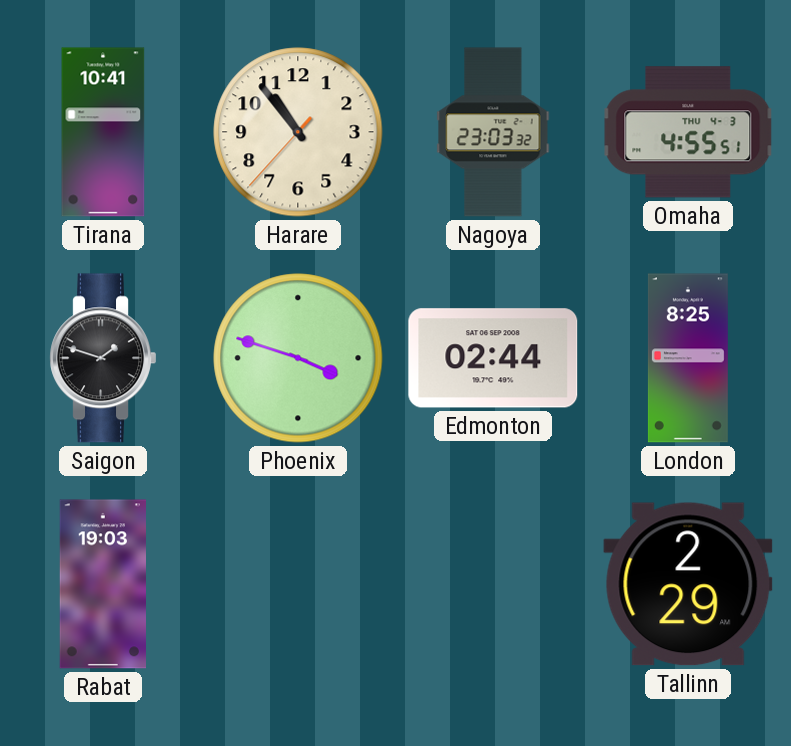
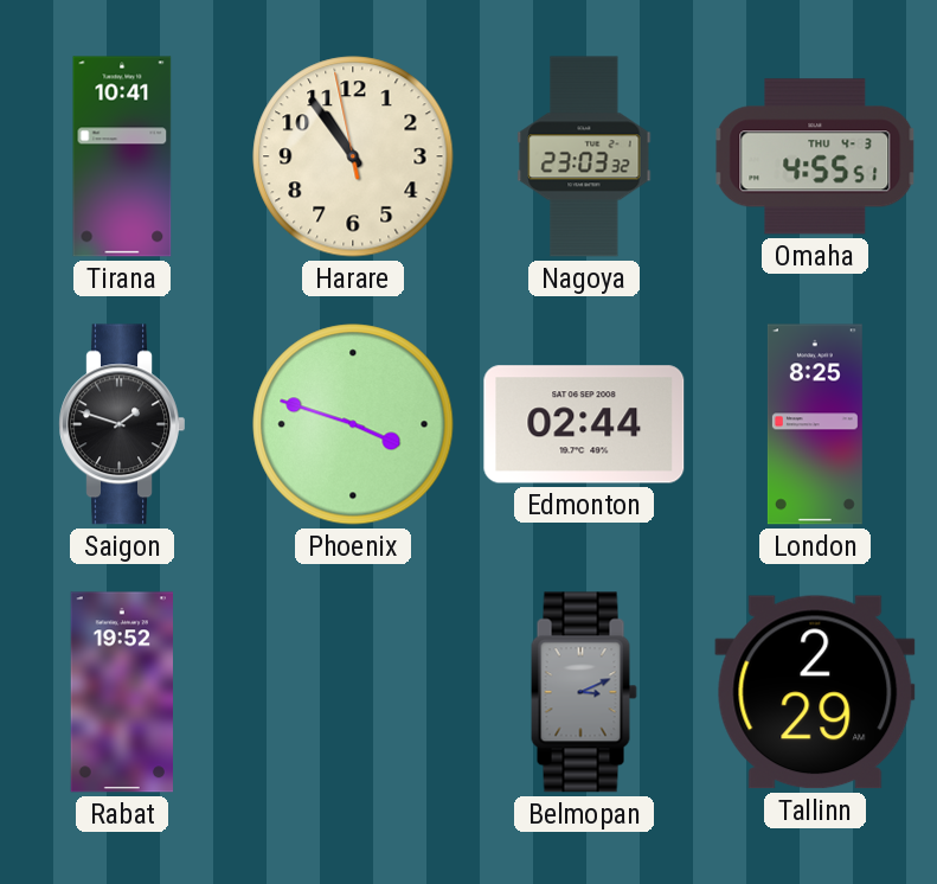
Harare: 10:53:37 -> 10:53:58 (353, 156)
Rabat: 19:03 -> 19:52 (121, 692)
Belmopan: none -> 3:11 (584, 692)
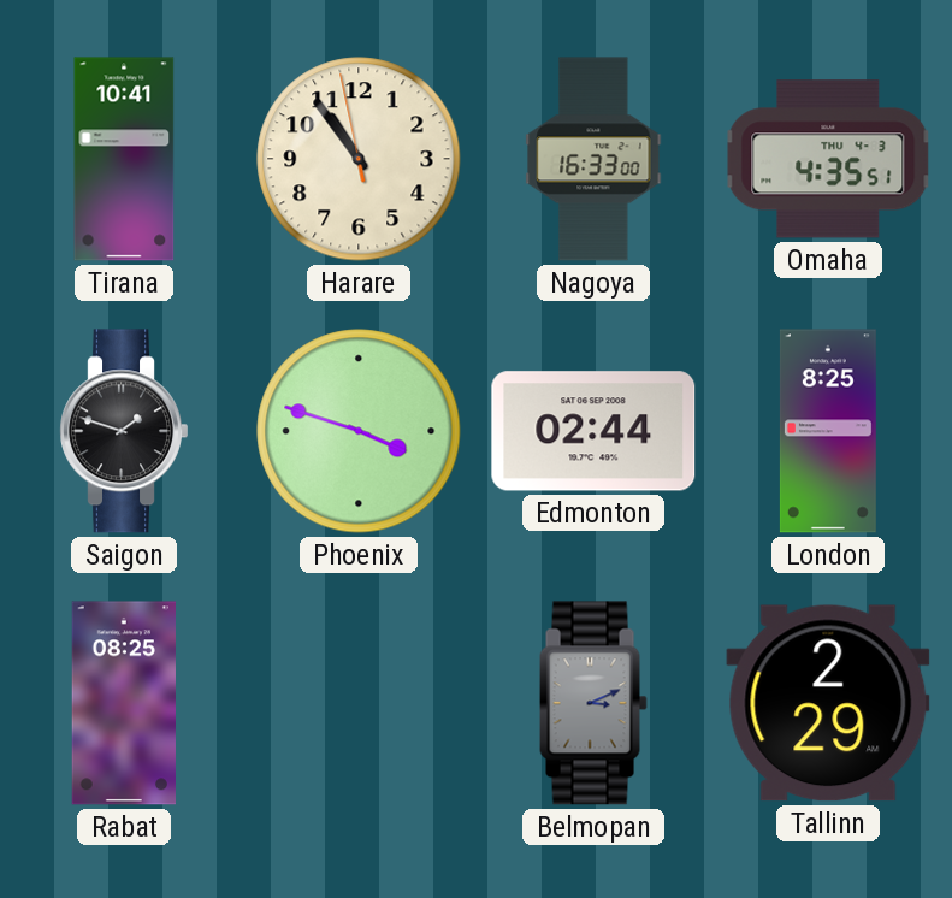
Nagoya: 23:03 -> 16:33 (593, 159)
Omaha: 4:55 -> 4:35 (828, 159)
Rabat: 19:52 -> 08:25 (123, 703)
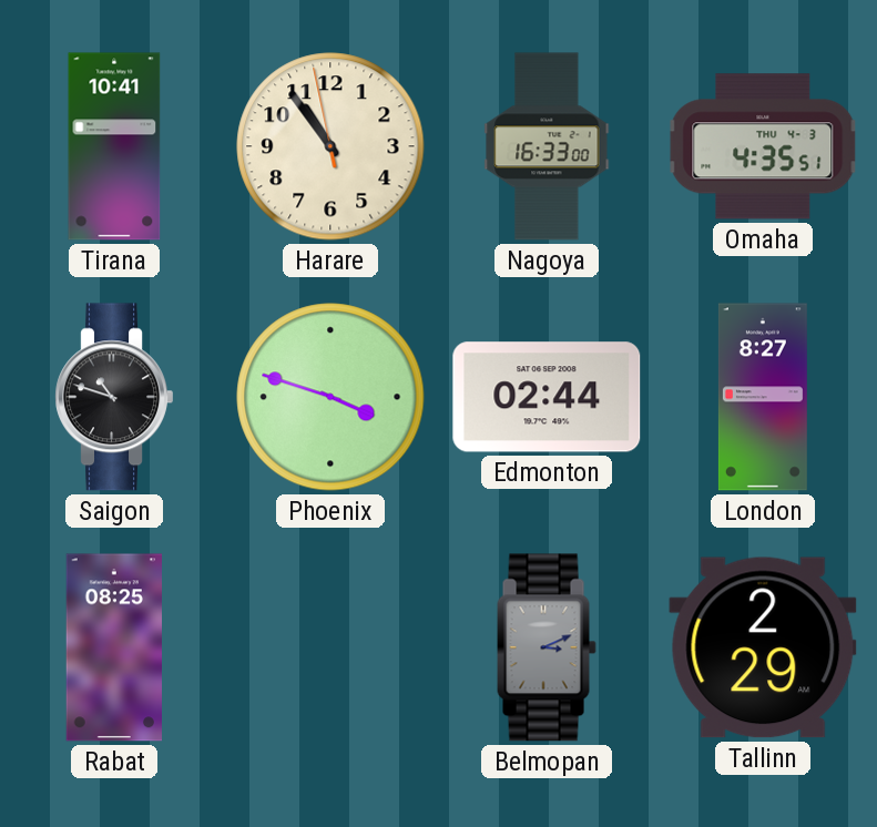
Saigon: 1:48 -> 10:48 (114, 397)
London: 8:25 -> 8:27 (763, 397)
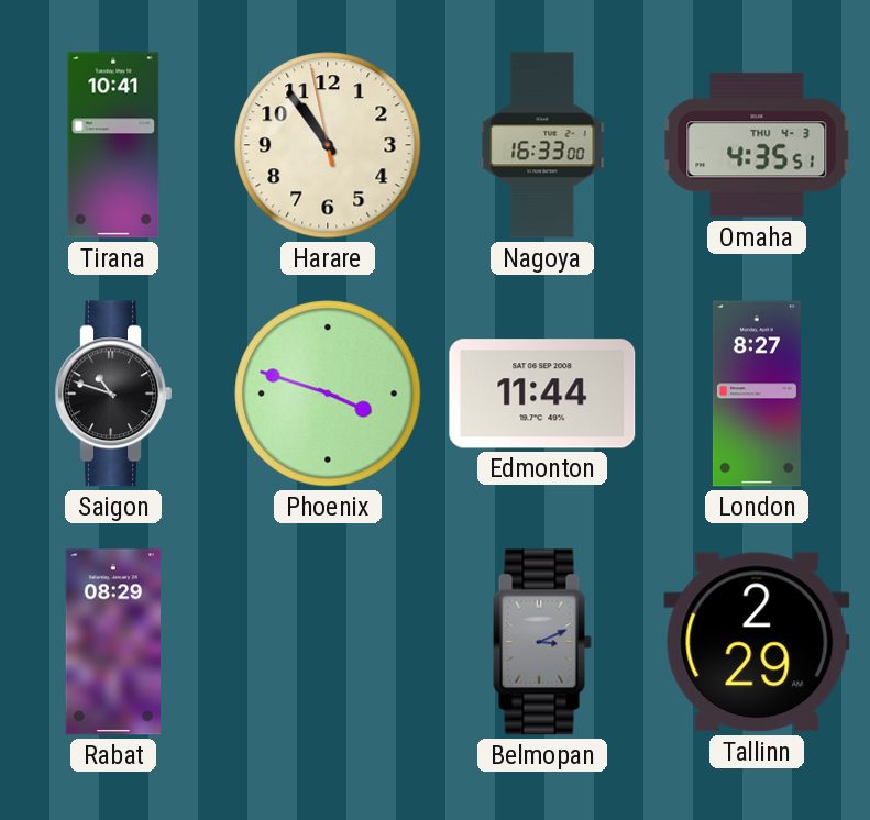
Edmonton: 02:44 -> 11:44 (542, 394)
Rabat: 08:25 -> 08:29 (112, 642)
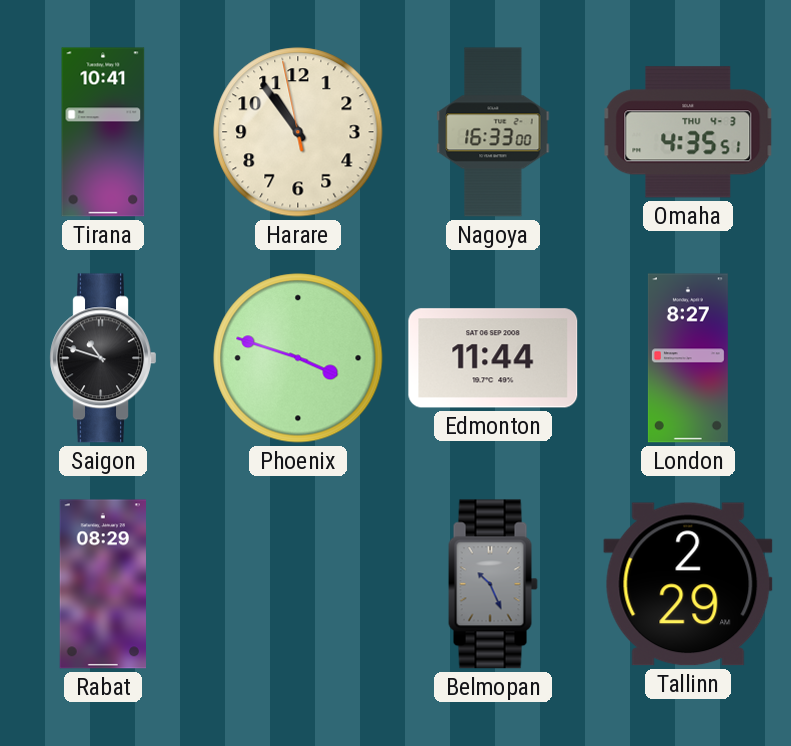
Belmopan: 3:11 -> 10:26 (493, 584)
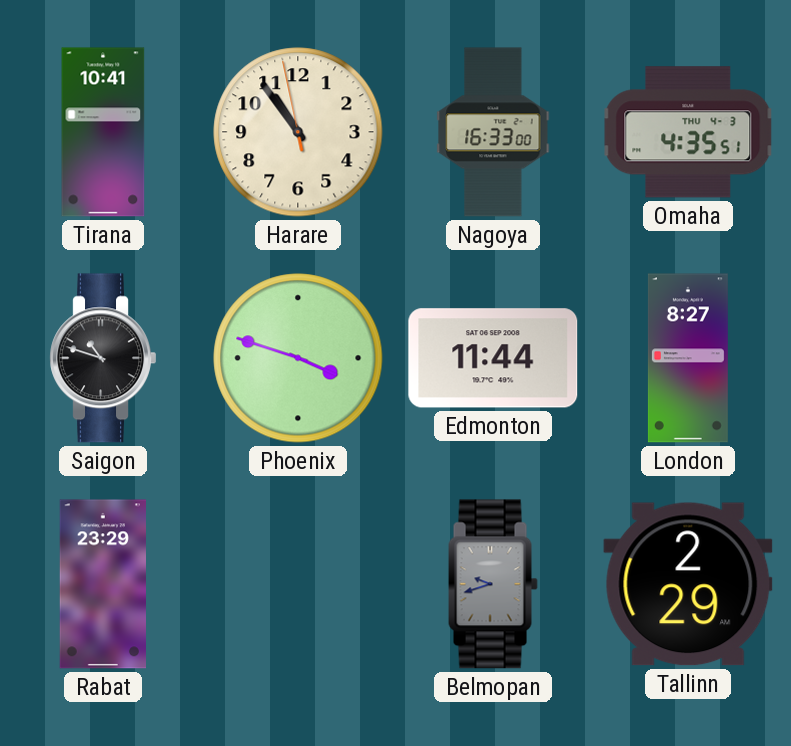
Rabat: 08:29 -> 23:29 (102, 584)
Belmopan: 10:26 -> 9:42 (493, 584)
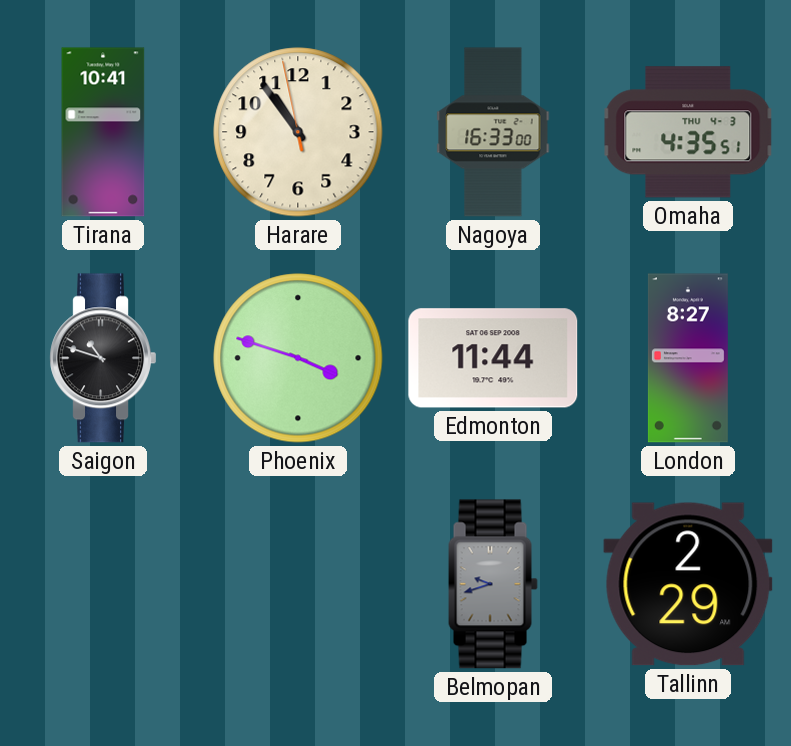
Rabat: 23:29 -> none (102, 584)
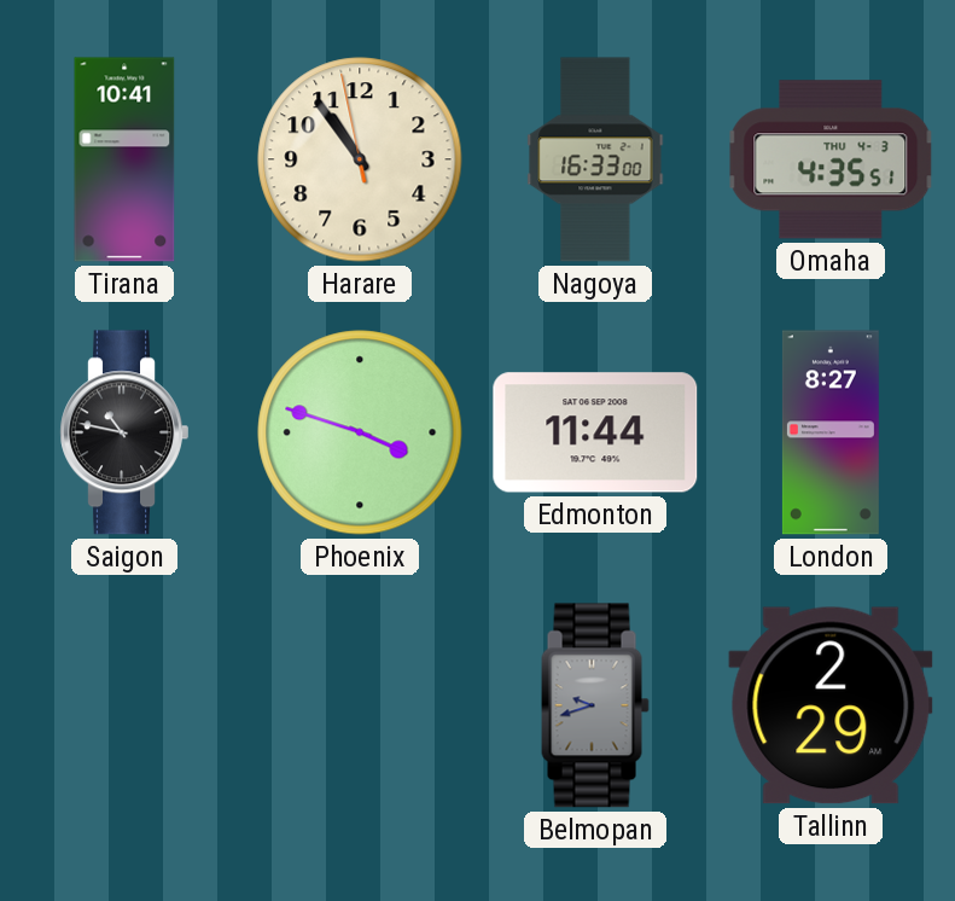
Saigon: 10:48 -> 10:47 (124, 432)
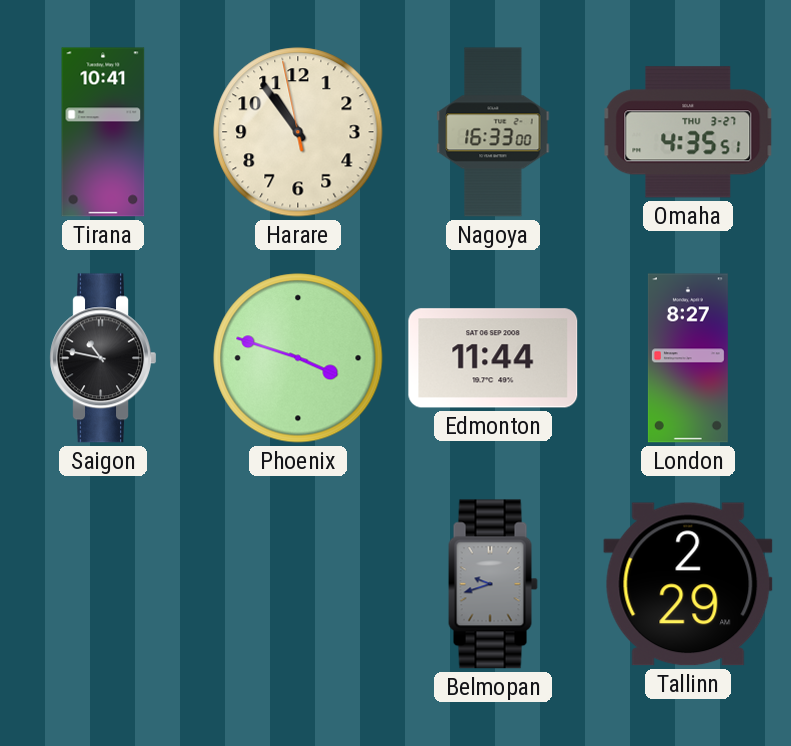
Omaha date: THU 4-3 -> THU 3-27 (688, 132)
